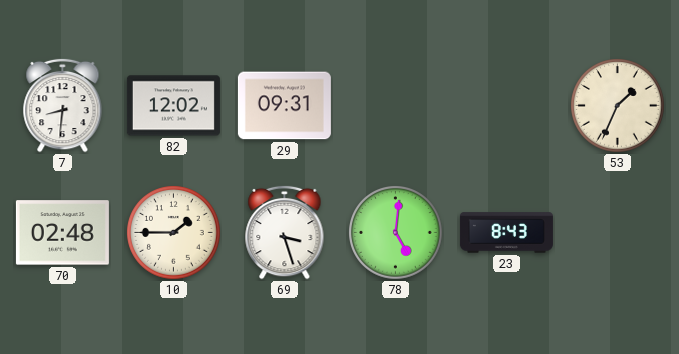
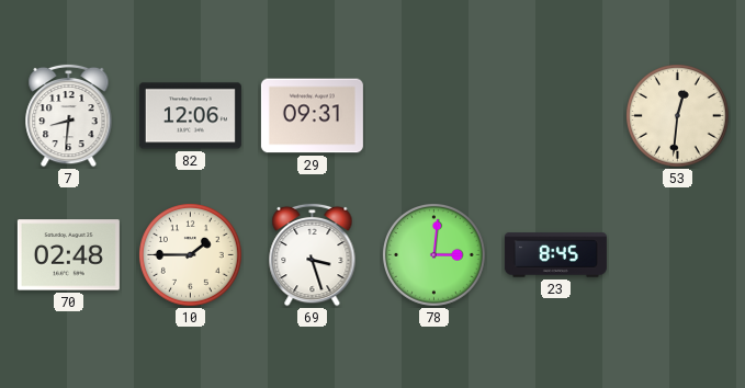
82: 12:02 -> 12:06 (190, 116)
53: 1:34 -> 12:31 (678, 116)
78: 5:01 -> 3:01 (434, 255)
23: 8:43 -> 8:45 (555, 255)
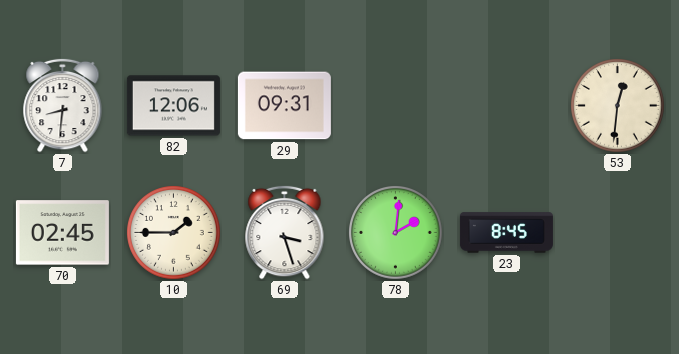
70: 02:48 -> 02:45 (62, 233)
78: 3:01 -> 2:01 (396, 233)
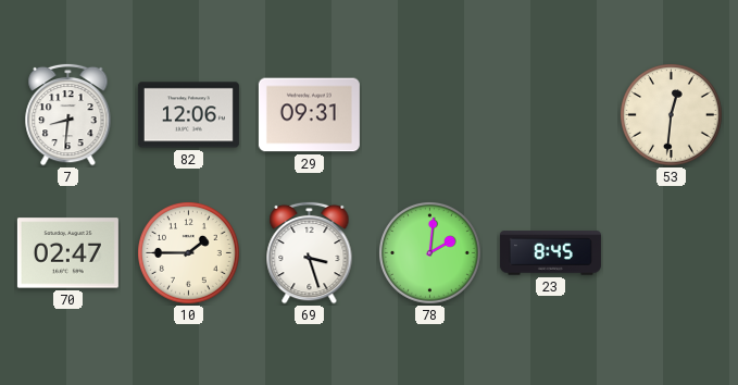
70: 02:45 -> 02:47 (67, 253)
